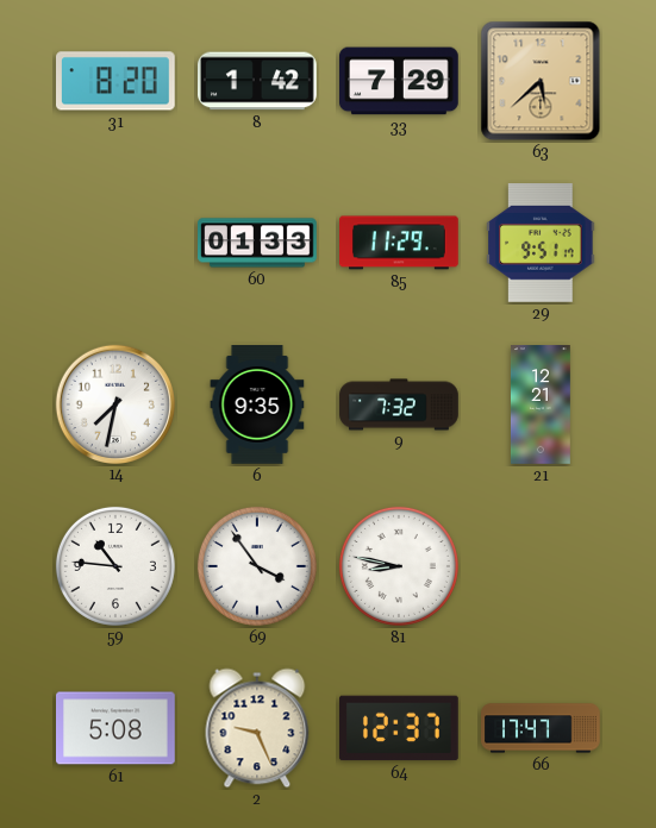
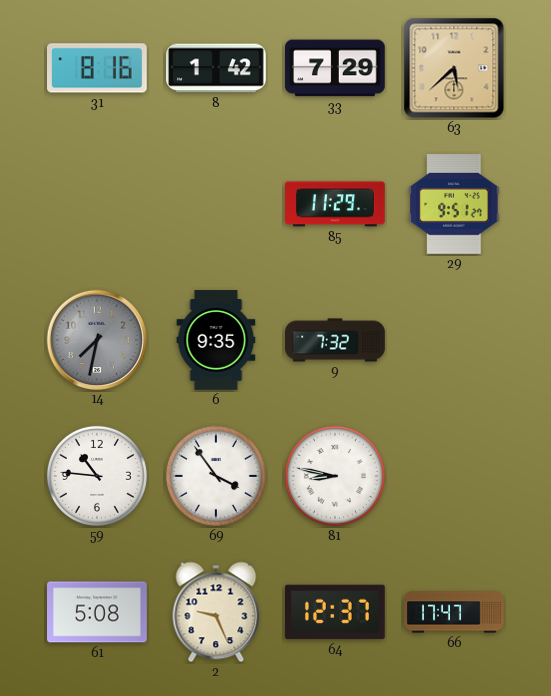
31: 8:20 -> 8:16 (98, 68)
60: 01:33 -> none (257, 243)
29: 9:51:17 -> 9:51:27 (454, 205)
14 dial: white -> grey (96, 339)
21: 12:21 -> none (541, 404)
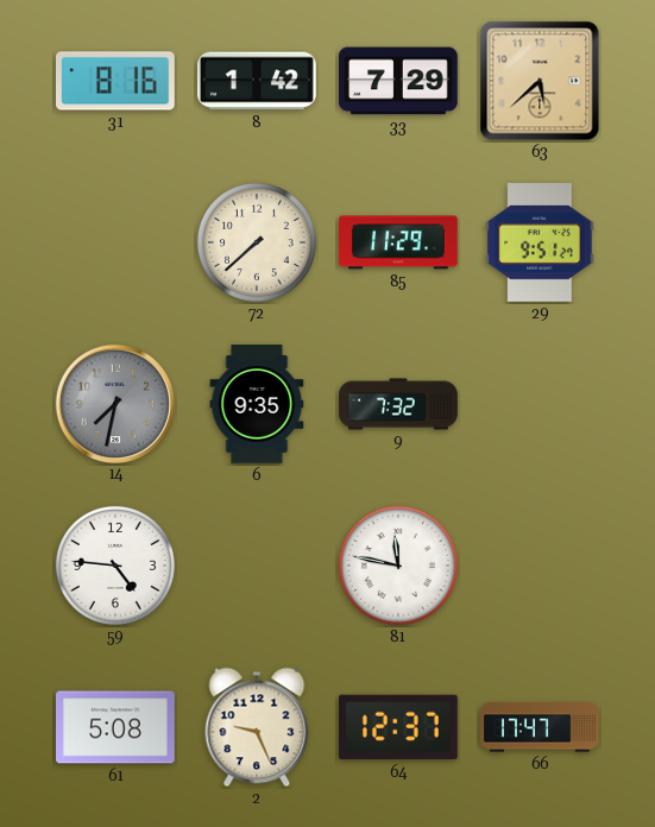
72: none -> 7:38 (257, 242)
59: 10:46 -> 4:46 (115, 566)
69: 3:54 -> none (216, 476)
81: 8:47 -> 11:47 (398, 566)
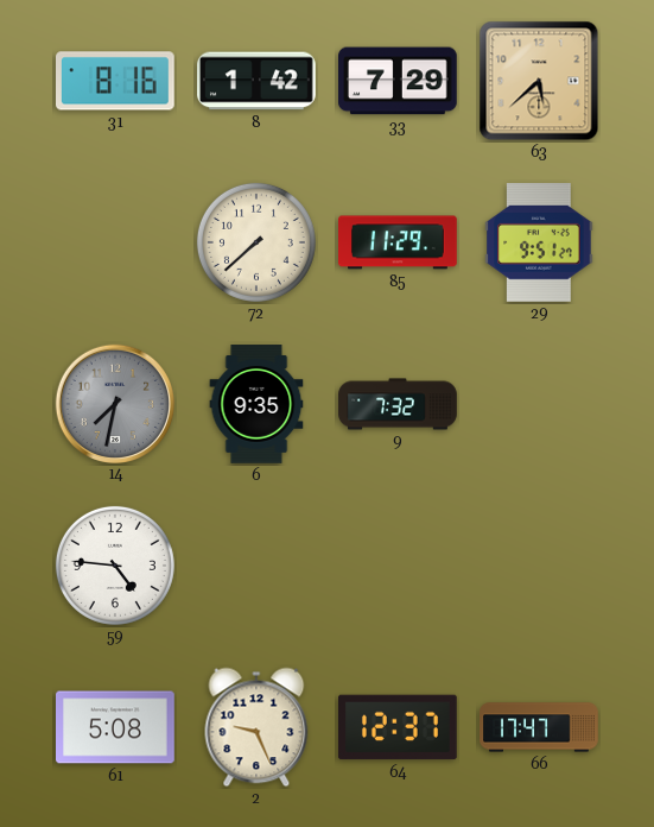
81: 11:47 -> none (398, 566)
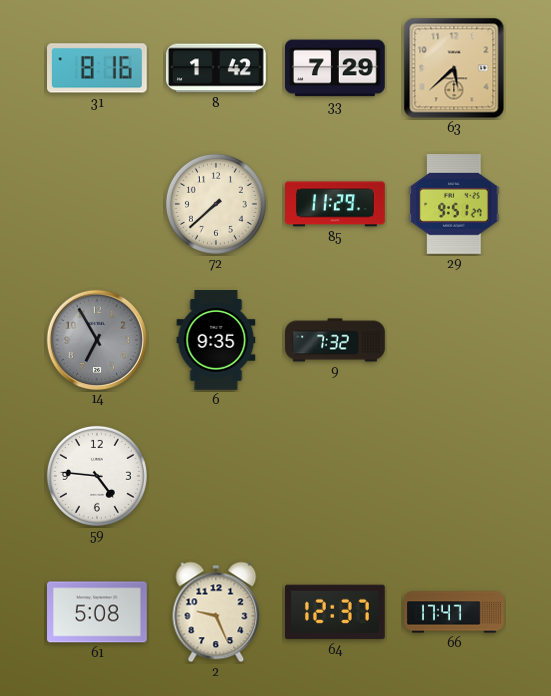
14: 7:32 -> 6:55 (96, 339)
